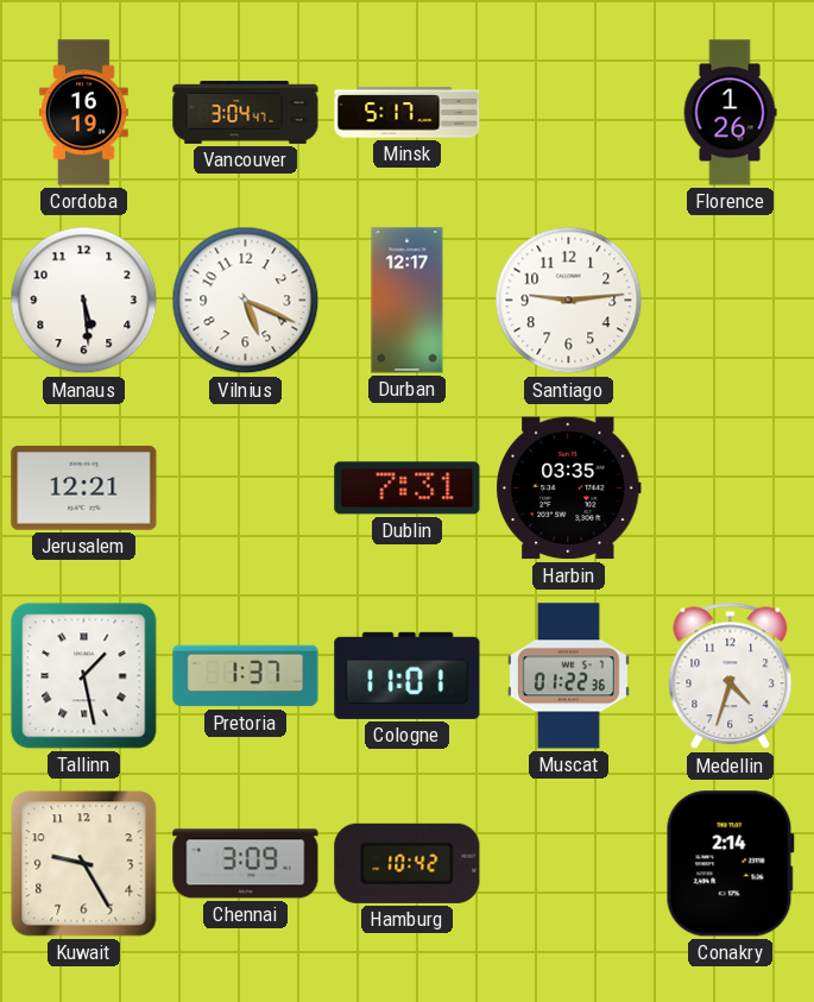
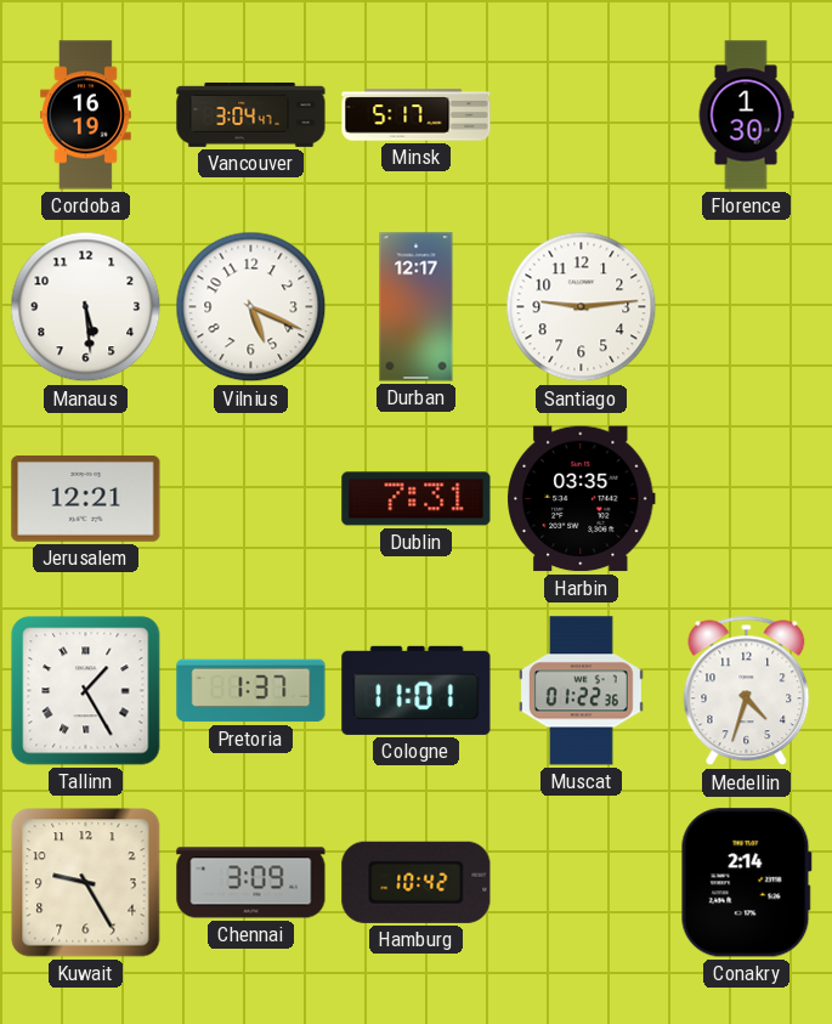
Florence: 1:26 -> 1:30 (746, 115)
Tallinn: 1:28 -> 1:25 (86, 691)
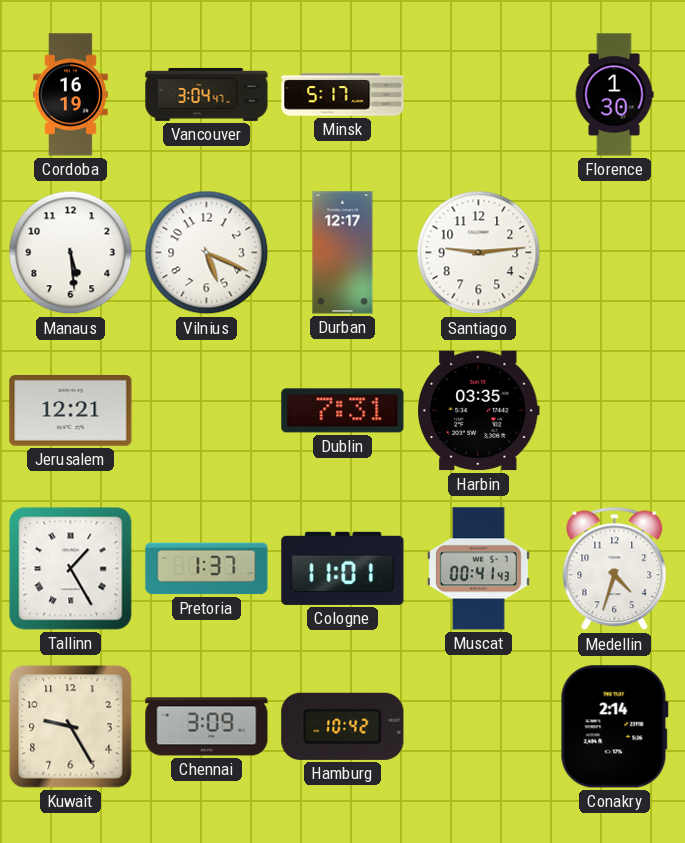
Muscat: 01:22 -> 00:41 (478, 569)
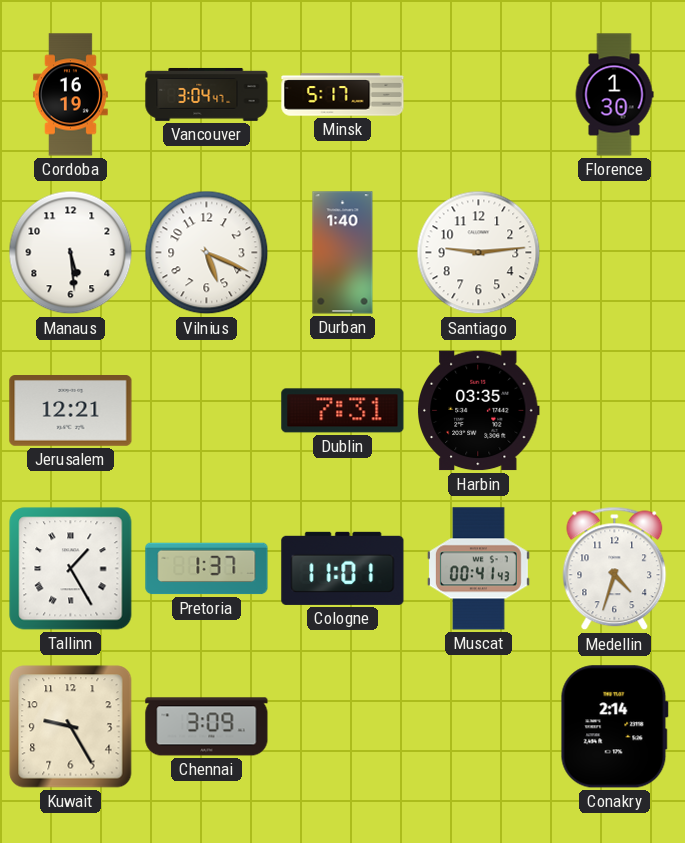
Durban: 12:17 -> 1:40 (343, 253)
Hamburg: 10:42 -> none (343, 726)
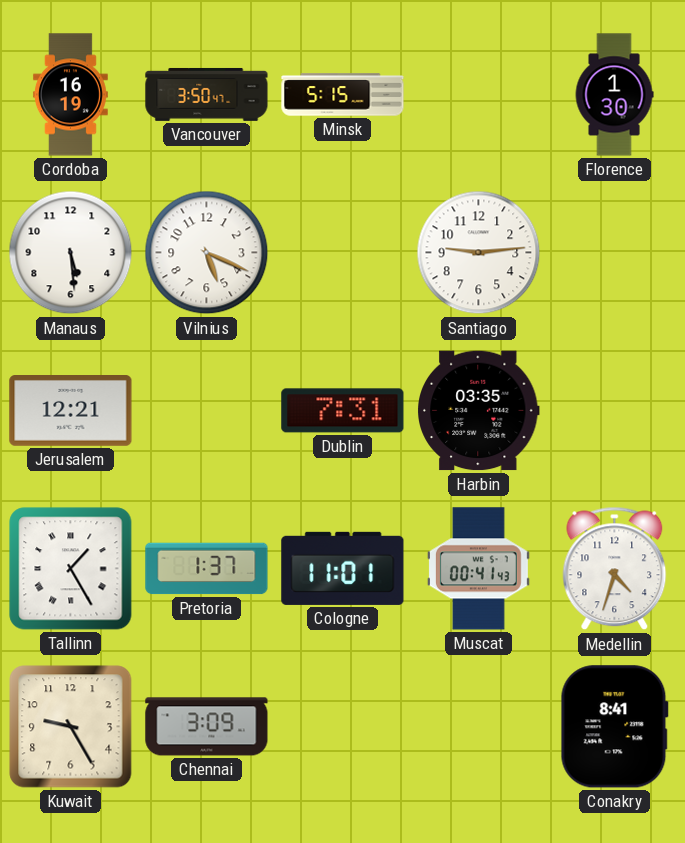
Vancouver: 3:04 -> 3:50 (207, 94)
Minsk: 5:17 -> 5:15 (343, 95)
Durban: 1:40 -> none (343, 253)
Conakry: 2:14 -> 8:41 (614, 727)
